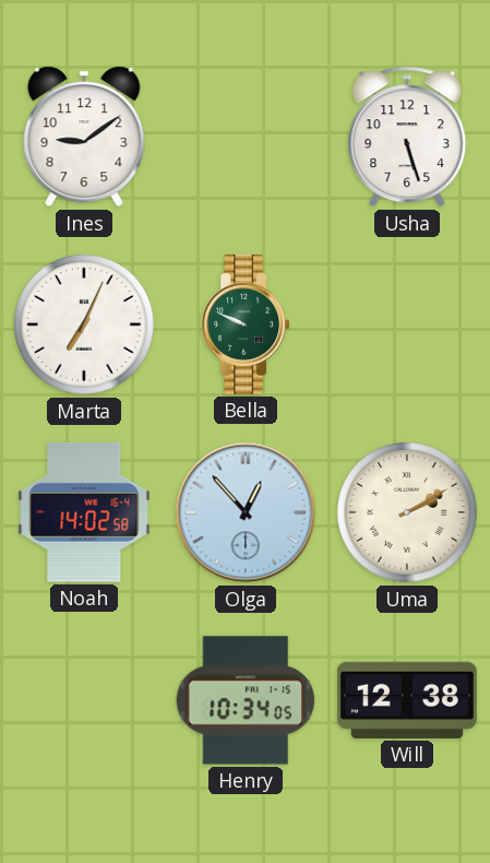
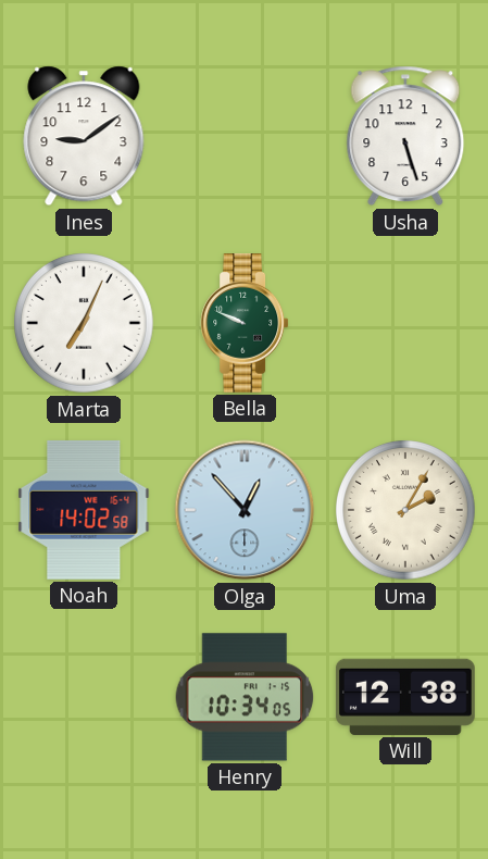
Uma: 2:10 -> 2:05 (406, 511)
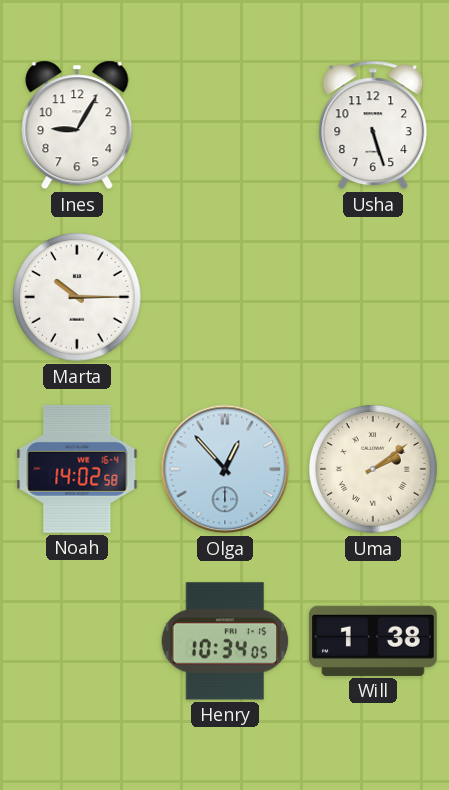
Ines: 9:09 -> 9:05 (77, 125)
Marta: 7:04 -> 10:15 (78, 298)
Bella: 9:49 -> none (245, 324)
Uma: 2:05 -> 2:09 (374, 470)
Will: 12:38 -> 1:38 (373, 641)
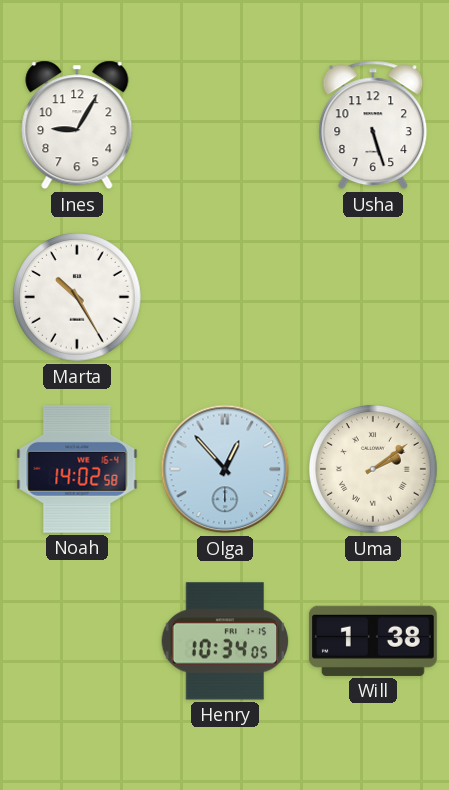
Marta: 10:15 -> 10:25 (78, 298)
